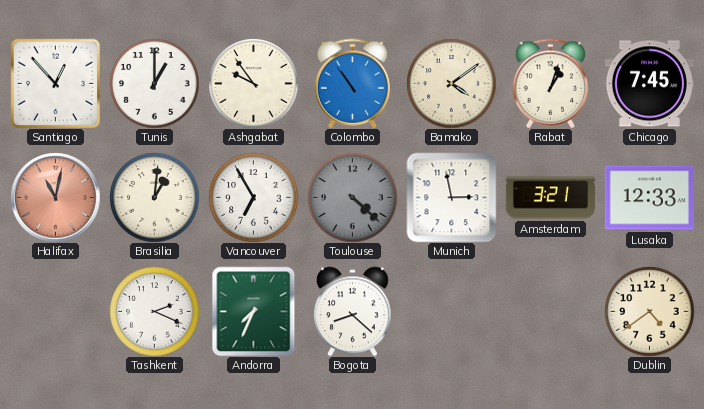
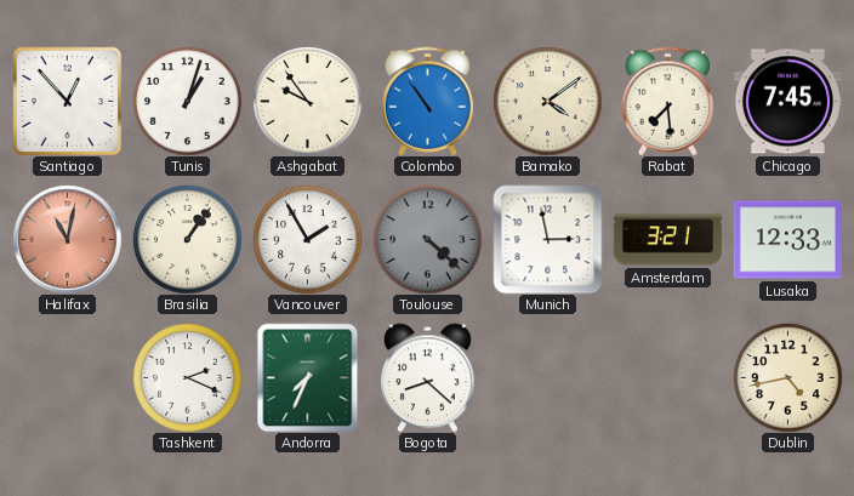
Tunis: 1:00 -> 1:03 (187, 101)
Rabat: 1:03 -> 7:29 (668, 101)
Brasilia: 1:01 -> 1:06 (187, 239)
Vancouver: 6:55 -> 1:55 (307, 239)
Dublin: 4:39 -> 4:43 (787, 377)
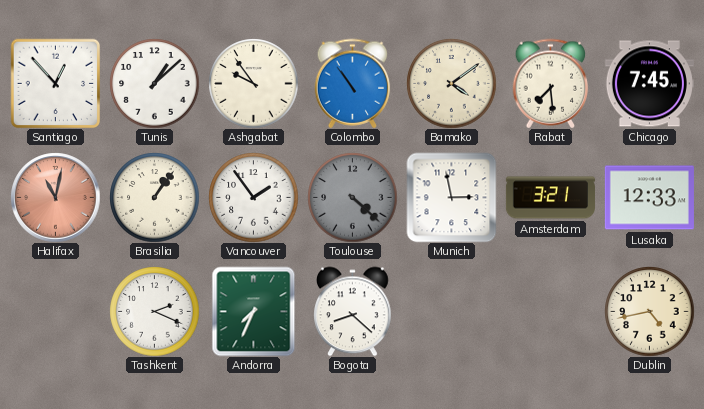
Tunis: 1:03 -> 1:08 (154, 83)
Vancouver: 1:55 -> 1:54 (253, 197)
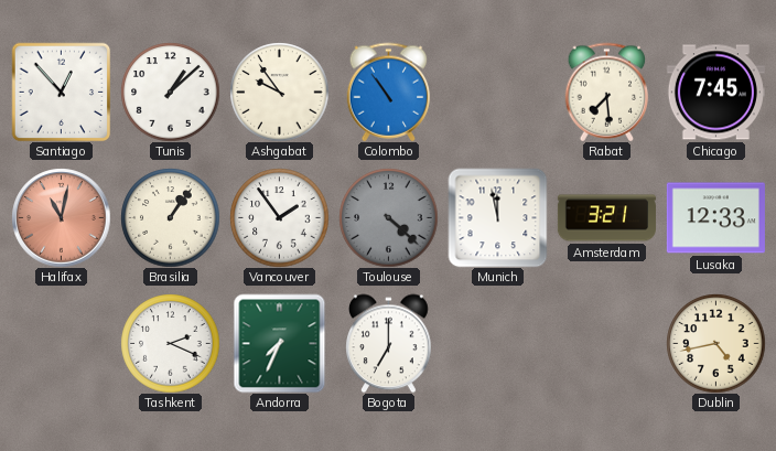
Bamako: 4:09 -> none (451, 83)
Munich: 2:58 -> 11:58 (497, 217)
Bogota: 8:22 -> 7:00 (389, 343)
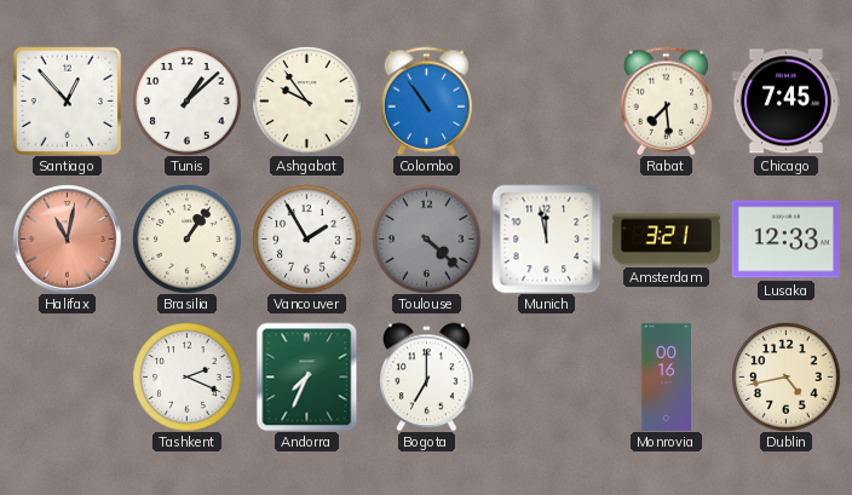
Vancouver: 1:54 -> 1:55 (306, 238)
Monrovia: none -> 00:16 (666, 376)
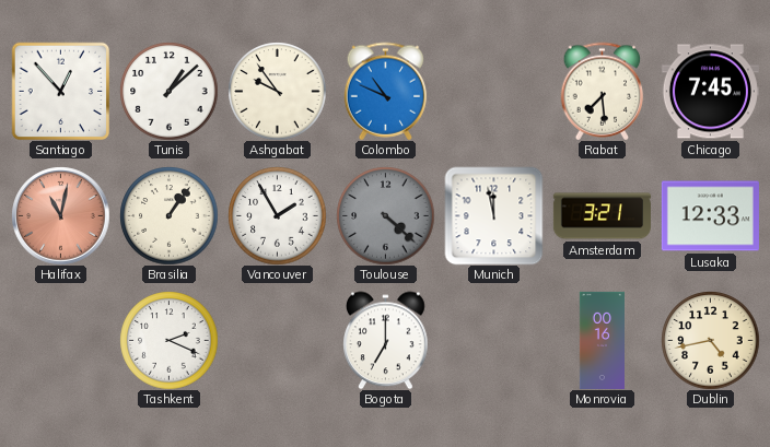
Colombo: 10:54 -> 10:49 (386, 91)
Andorra: 7:34 -> none (307, 376)
